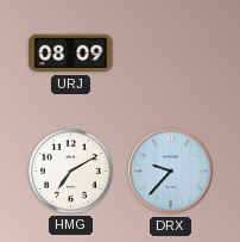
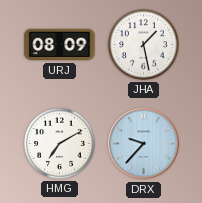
JHA: none -> 1:28 (144, 45)
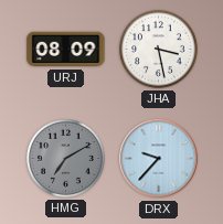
JHA: 1:28 -> 3:28 (159, 50)
HMG dial: white -> grey (66, 159)
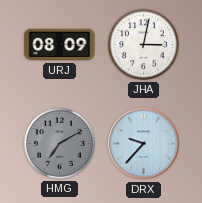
JHA: 3:28 -> 3:02 (144, 45)
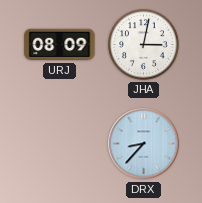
HMG: 7:10 -> none (60, 144)
DRX: 9:37 -> 8:37 (144, 144)
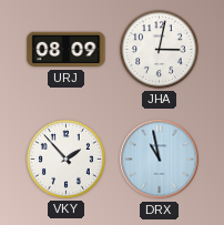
VKY: none -> 1:53 (67, 160)
DRX: 8:37 -> 10:58 (160, 160)
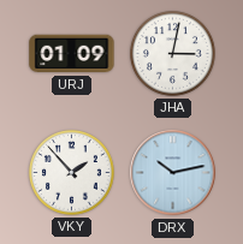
URJ: 08:09 -> 01:09 (72, 54)
DRX: 10:58 -> 10:13 (173, 173)
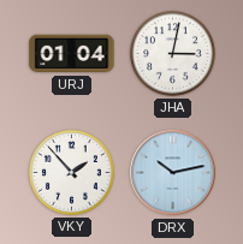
URJ: 01:09 -> 01:04 (72, 54)
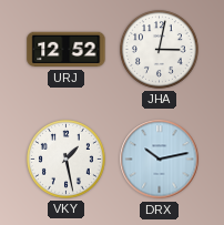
URJ: 01:04 -> 12:52 (67, 50)
VKY: 1:53 -> 1:28 (67, 160)
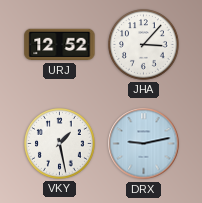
JHA: 3:02 -> 3:07 (144, 45)
DRX: 10:13 -> 9:13 (144, 144)
